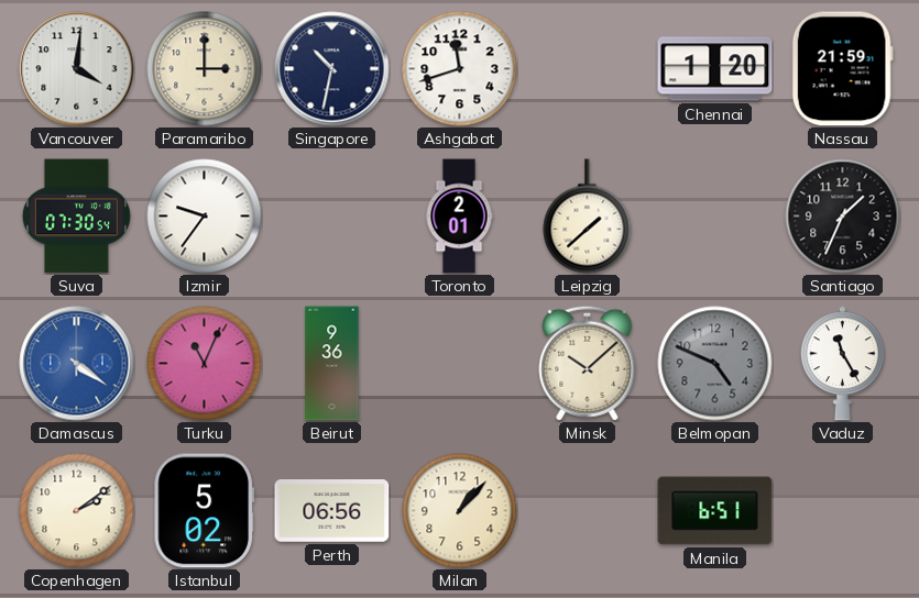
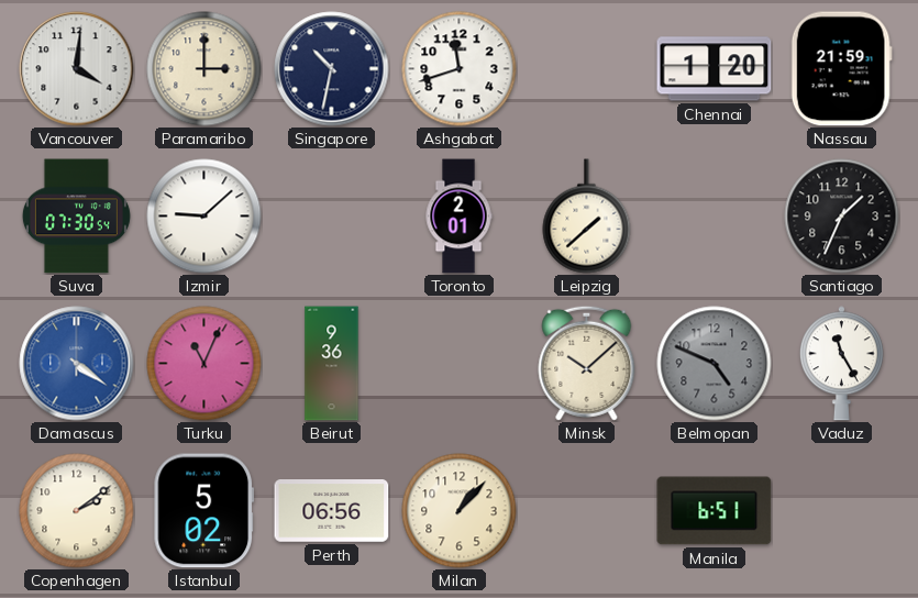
Izmir: 9:36 -> 9:08 (204, 217)
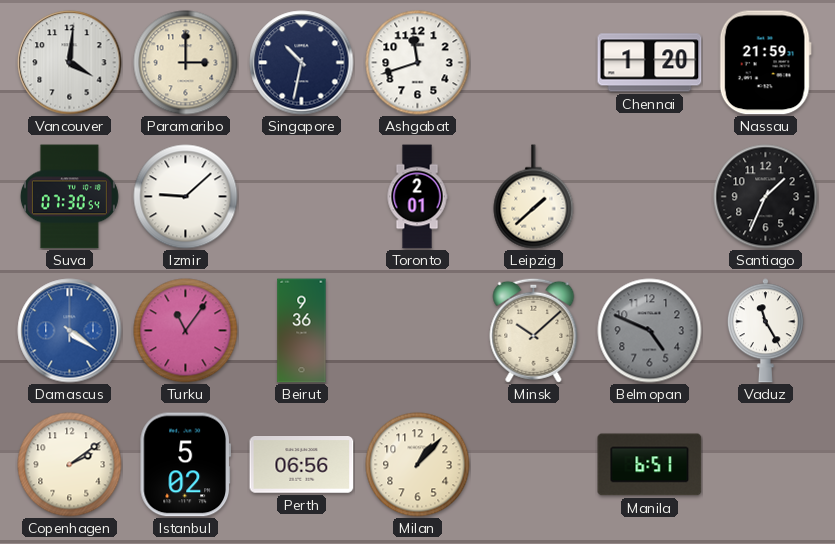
Turku: 11:04 -> 11:06 (186, 331)
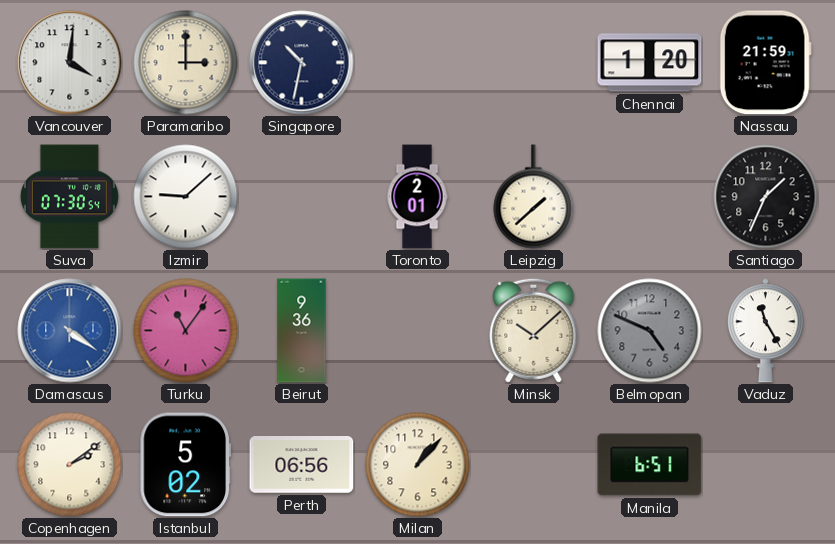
Ashgabat: 11:42 -> none (418, 63)
